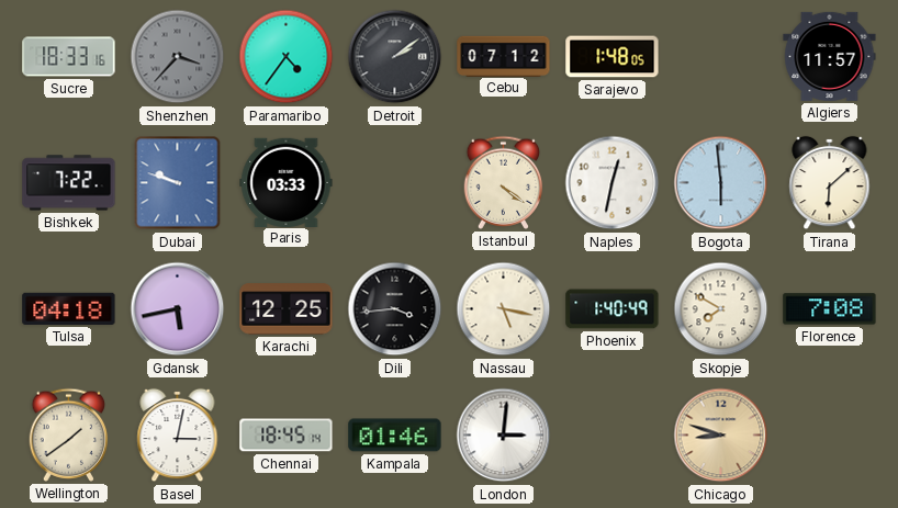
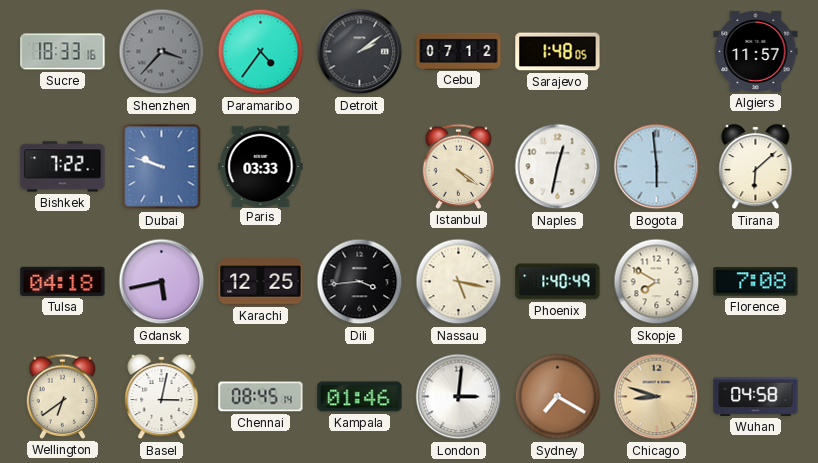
Wellington: 1:39 -> 6:39 (63, 396)
Chennai: 18:45 -> 08:45 (261, 397)
Sydney: none -> 7:20 (558, 397)
Wuhan: none -> 04:58 (756, 396)
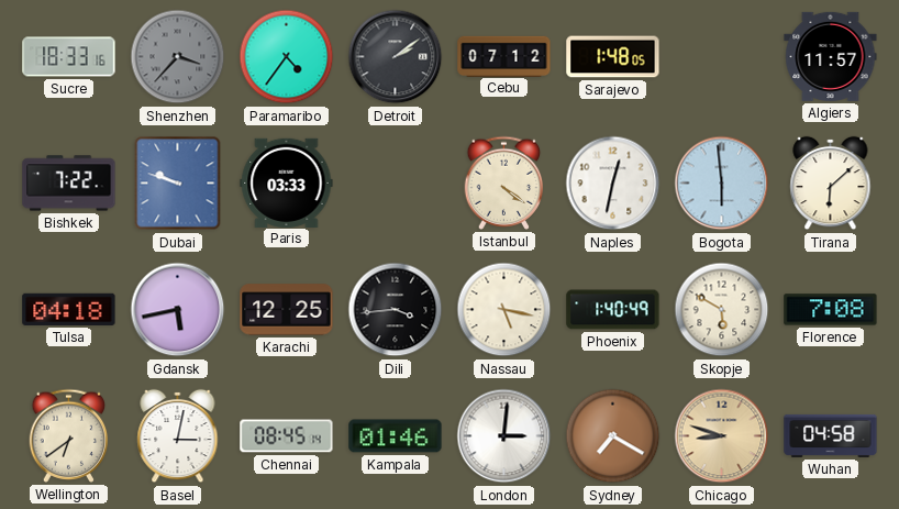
Skopje: 7:50 -> 5:50 (722, 310)
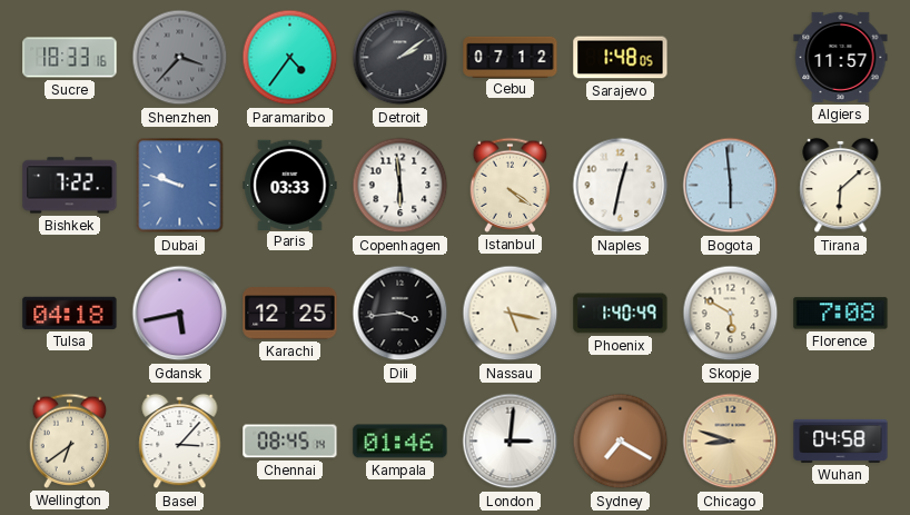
Copenhagen: none -> 5:59 (400, 186)
Basel: 3:02 -> 3:07 (180, 442)
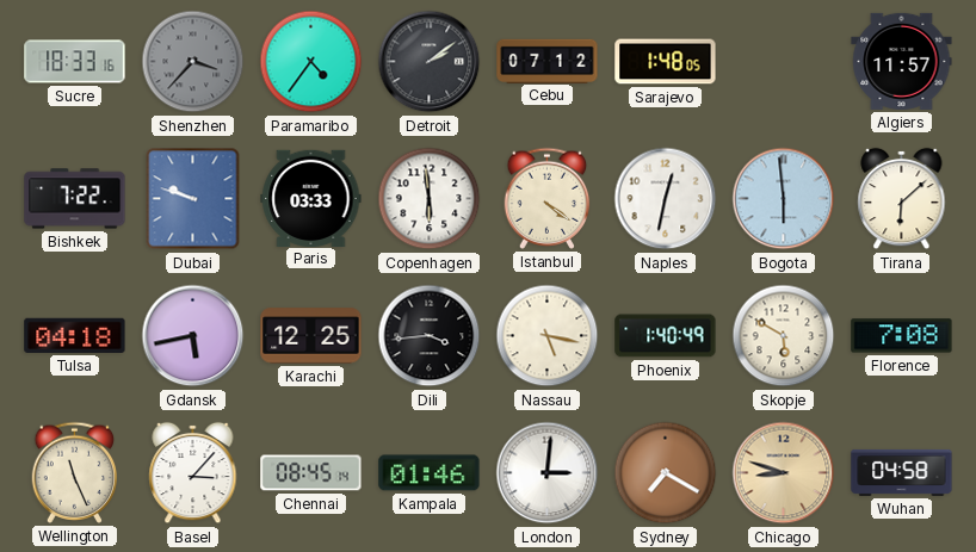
Wellington: 6:39 -> 11:26 (75, 472)
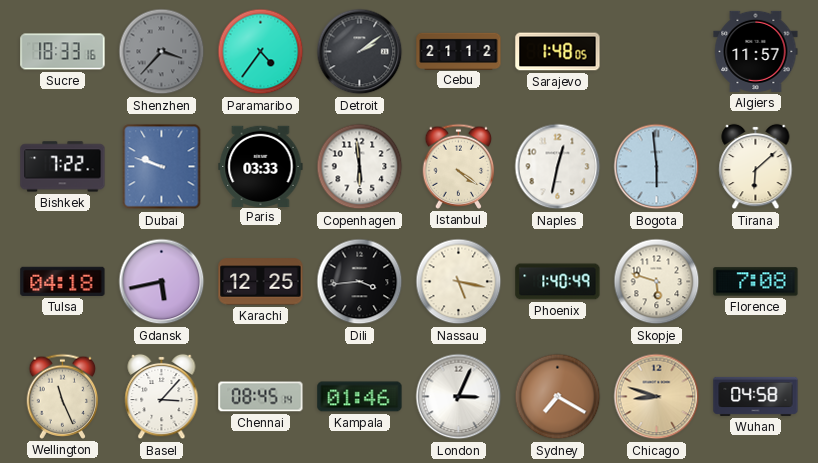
Cebu: 07:12 -> 21:12 (459, 51)
Skopje: 5:50 -> 5:48 (657, 282)
London: 3:01 -> 3:04 (459, 397)
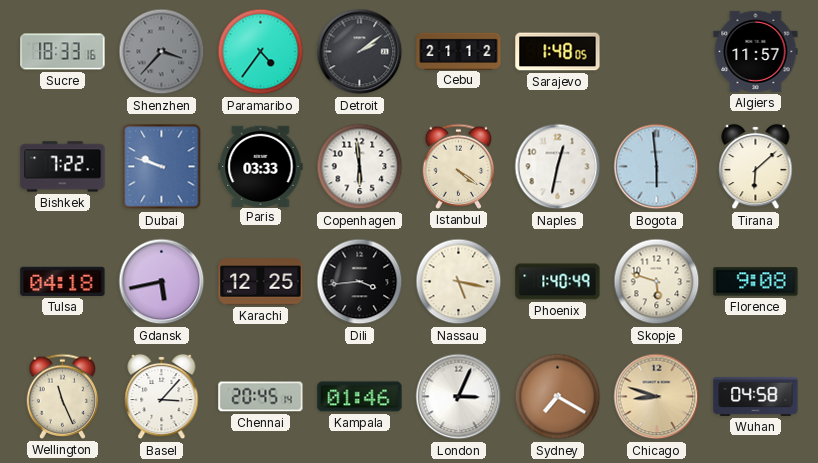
Florence: 7:08 -> 9:08 (756, 282)
Chennai: 08:45 -> 20:45 (261, 397)
